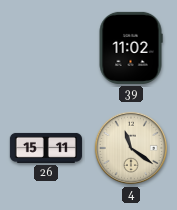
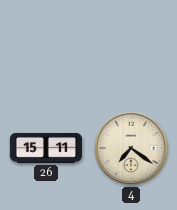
39: 11:02 -> none (131, 48)
4: 11:21 -> 7:21 (131, 148)
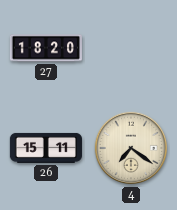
27: none -> 18:20 (46, 48)
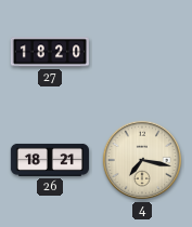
26: 15:11 -> 18:21 (50, 160)
4: 7:21 -> 7:17 (142, 160)
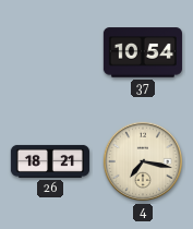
27: 18:20 -> none (50, 52)
37: none -> 10:54 (143, 52)
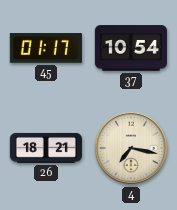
45: none -> 01:17 (46, 48)
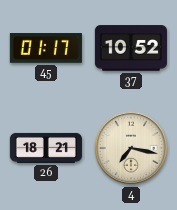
37: 10:54 -> 10:52 (131, 48)
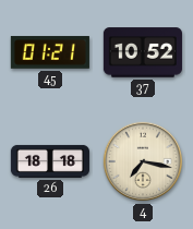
45: 01:17 -> 01:21 (50, 52)
26: 18:21 -> 18:18 (50, 161)
